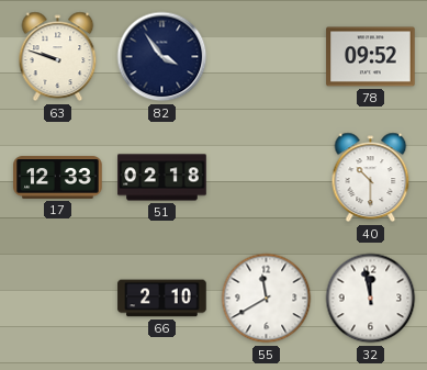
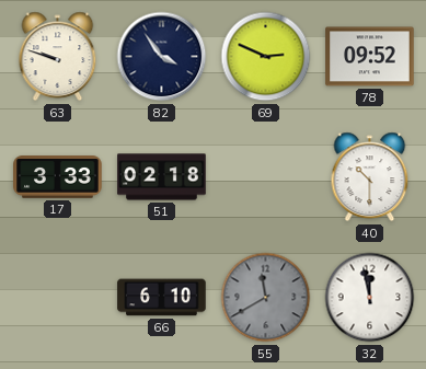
69: none -> 2:49 (266, 57)
17: 12:33 -> 3:33 (58, 177)
66: 2:10 -> 6:10 (162, 298)
55 dial: white -> grey (266, 298)
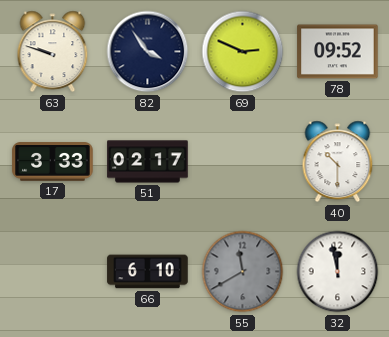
51: 02:18 -> 02:17 (148, 162)
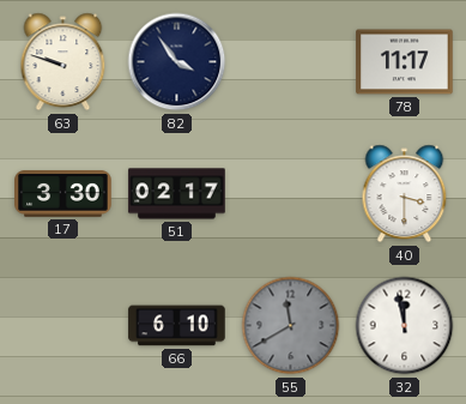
69: 2:49 -> none (243, 52)
78: 09:52 -> 11:17 (405, 62)
17: 3:33 -> 3:30 (63, 194)
40: 10:30 -> 3:30 (405, 194)
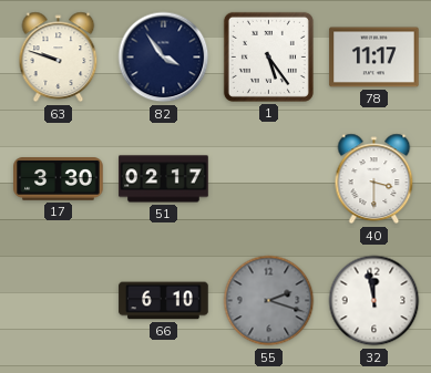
1: none -> 5:24 (268, 56)
55: 11:40 -> 2:18 (269, 301)
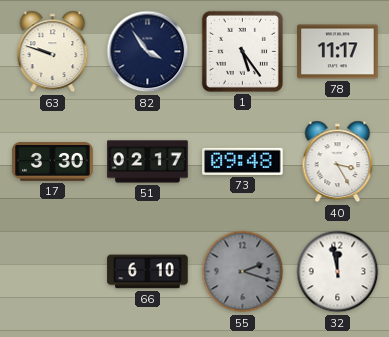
73: none -> 09:48 (243, 161)
40: 3:30 -> 3:25 (338, 162)
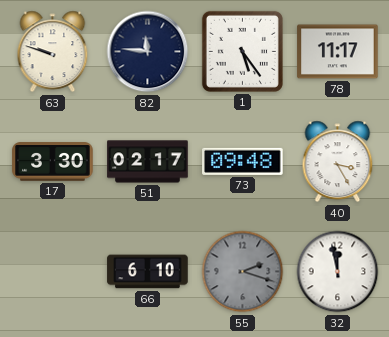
82: 3:54 -> 11:46 (148, 52)
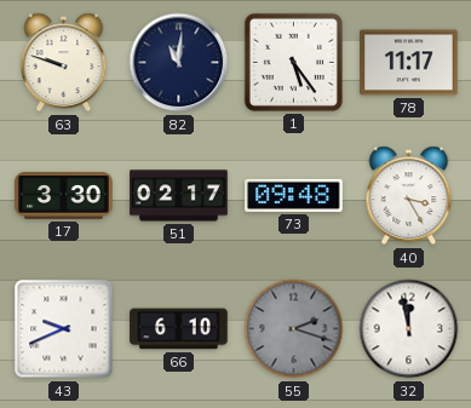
82: 11:46 -> 11:01 (179, 63)
43: none -> 9:41 (64, 329)
